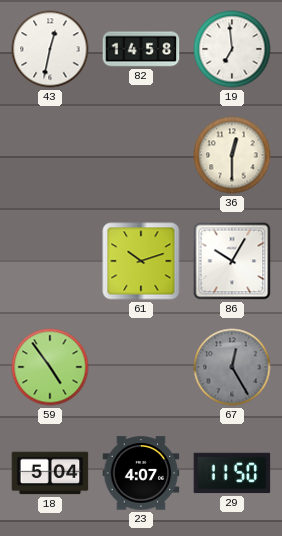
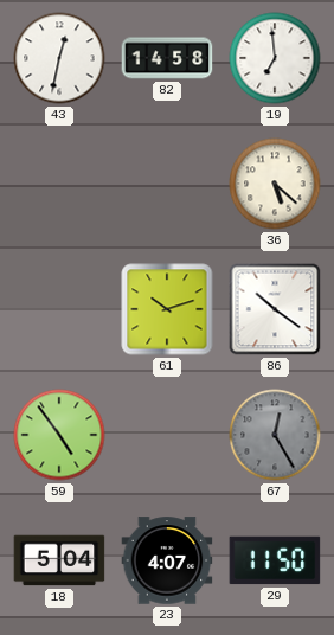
36: 12:30 -> 5:22 (275, 184)
86: 10:05 -> 10:21 (275, 309)
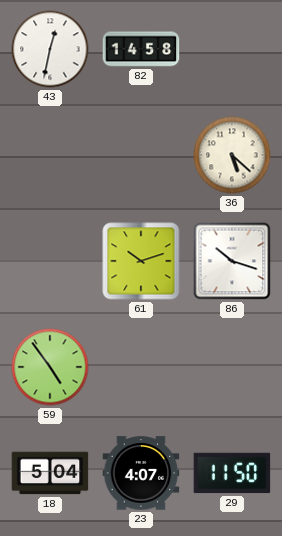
19: 6:59 -> none (275, 58)
86: 10:21 -> 10:18 (232, 261)
67: 12:25 -> none (275, 435)
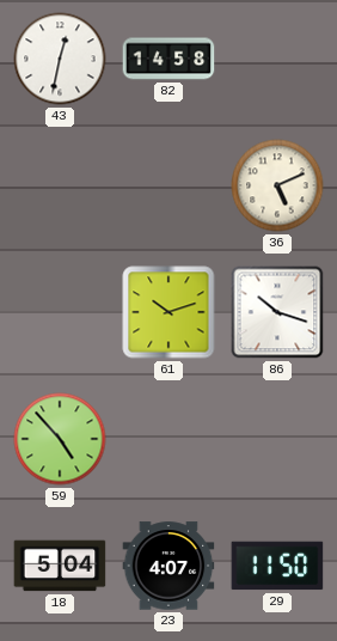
36: 5:22 -> 5:11 (277, 185)
59: 4:54 -> 4:53 (60, 439)
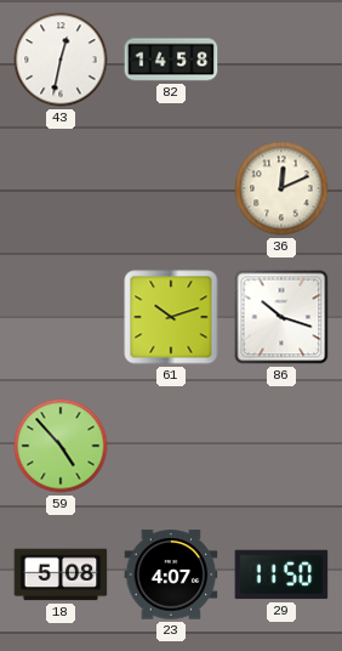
36: 5:11 -> 12:11 (281, 188)
18: 5:04 -> 5:08 (61, 574)
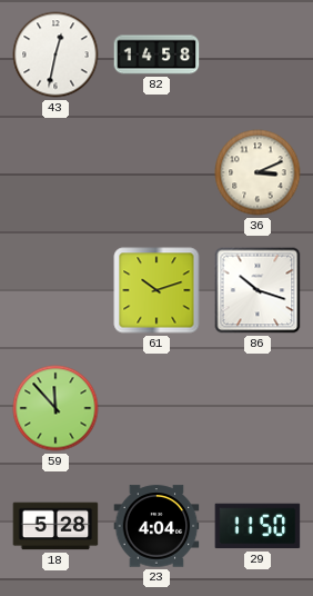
36: 12:11 -> 3:11 (258, 172)
59: 4:53 -> 11:53 (55, 408)
18: 5:08 -> 5:28 (55, 526)
23: 4:07 -> 4:04 (156, 526)
